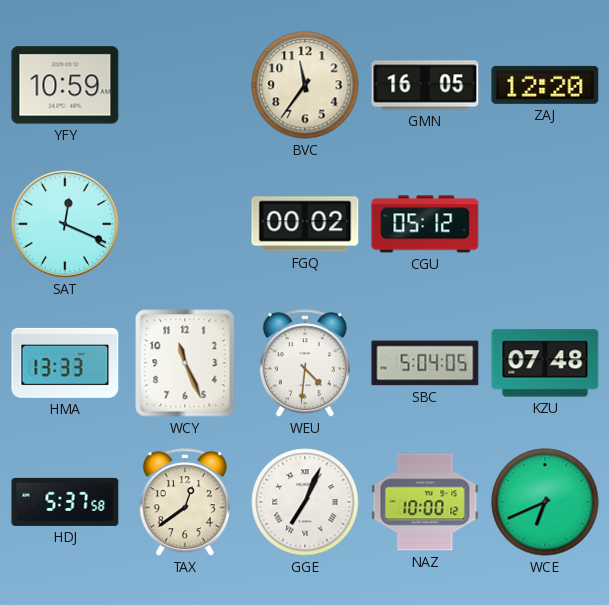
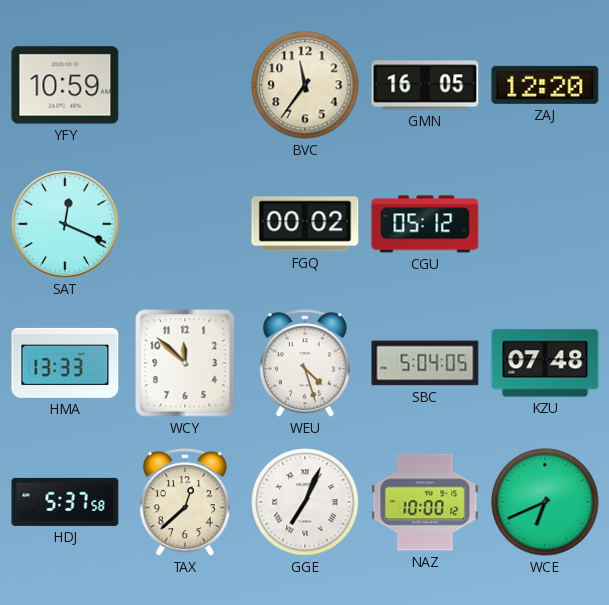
WCY: 11:26 -> 11:52 (185, 363)
WEU: 4:31 -> 4:27 (305, 364)
TAX: 12:39 -> 12:38 (185, 503)
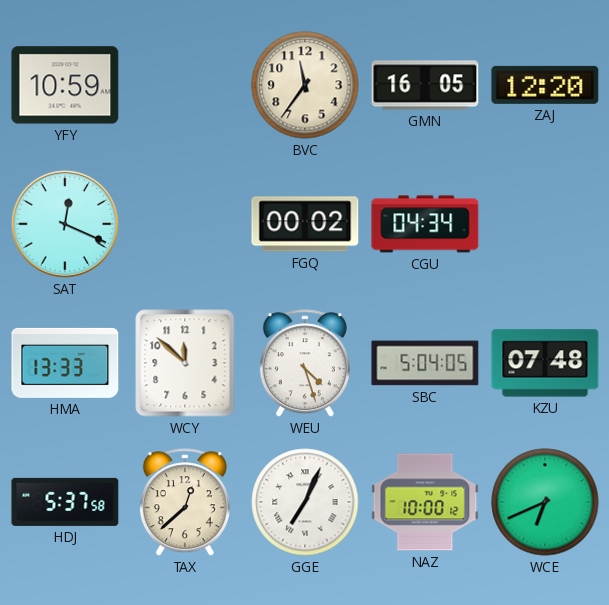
CGU: 05:12 -> 04:34 (425, 224)
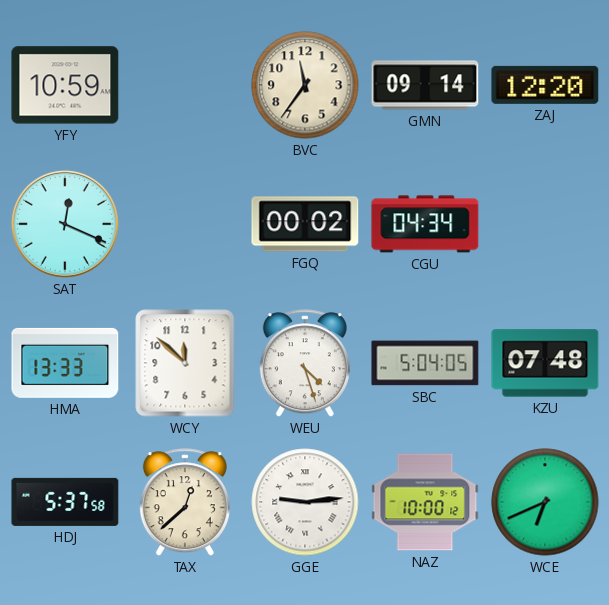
GMN: 16:05 -> 09:14 (425, 85)
GGE: 7:04 -> 9:14 (305, 502)
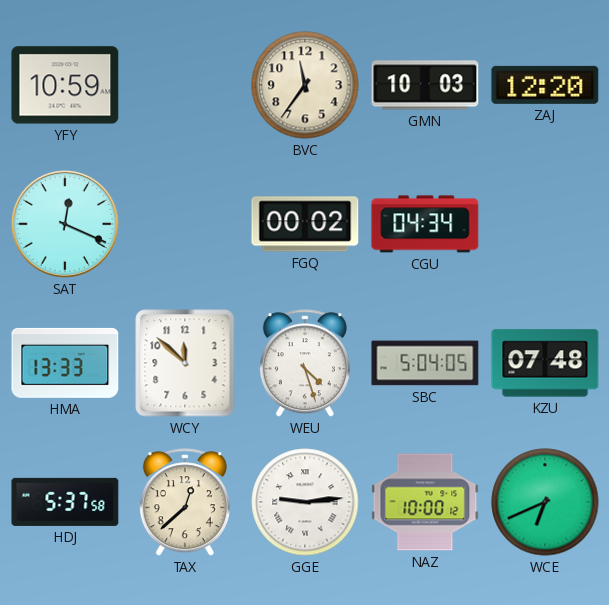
GMN: 09:14 -> 10:03 (425, 85)
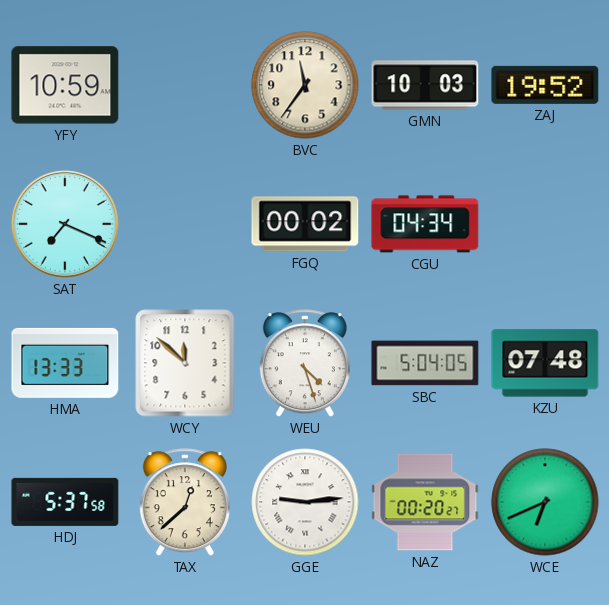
ZAJ: 12:20 -> 19:52 (545, 85)
SAT: 12:19 -> 7:19 (65, 224)
NAZ: 10:00 -> 00:20 (425, 502)
